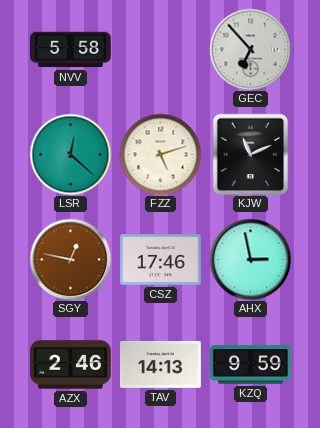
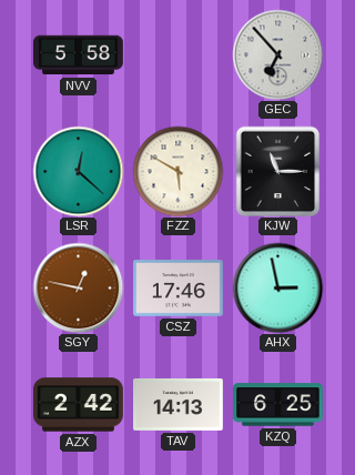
FZZ: 5:12 -> 5:50 (177, 171)
KJW: 11:11 -> 11:15 (278, 171)
AZX: 2:46 -> 2:42 (79, 405)
KZQ: 9:59 -> 6:25 (278, 405)
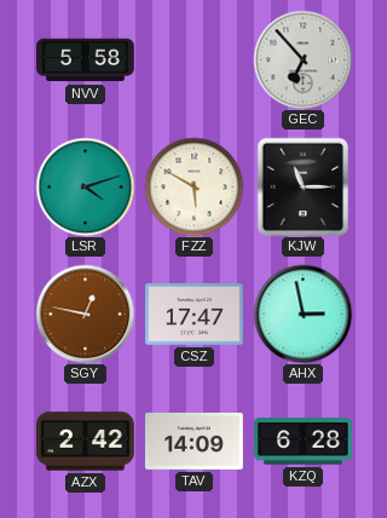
LSR: 12:22 -> 4:12 (85, 186)
CSZ: 17:46 -> 17:47 (195, 315)
TAV: 14:13 -> 14:09 (195, 441)
KZQ: 6:25 -> 6:28 (304, 442)
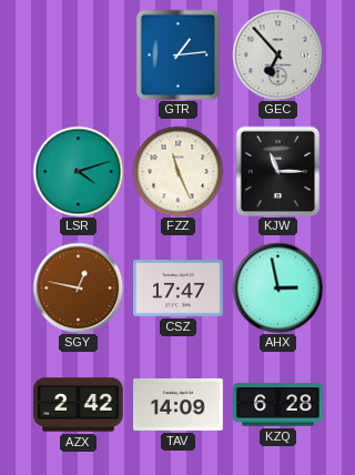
NVV: 5:58 -> none (86, 61)
GTR: none -> 1:14 (179, 54)
FZZ: 5:50 -> 11:26 (177, 171)
